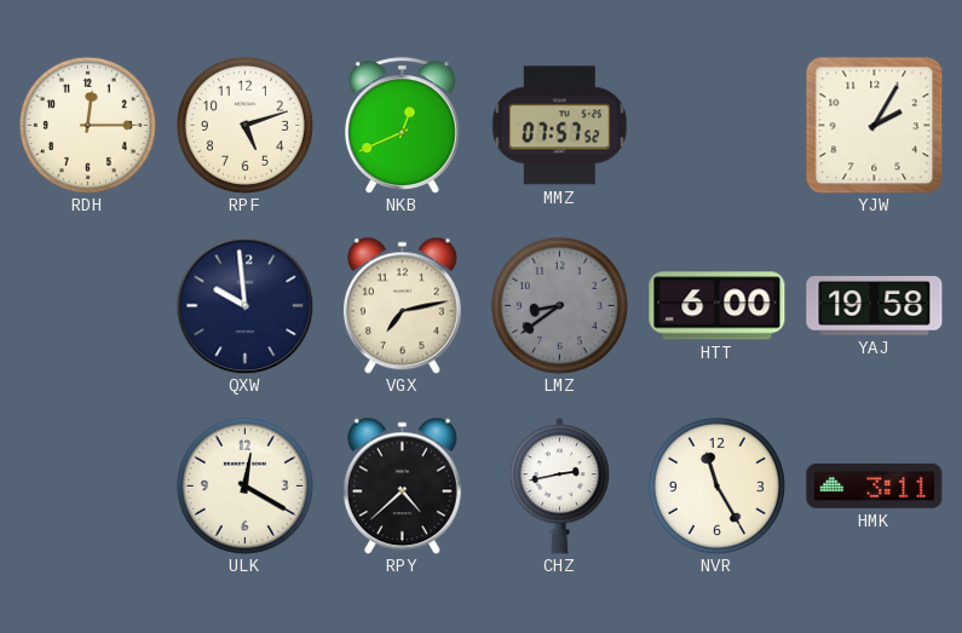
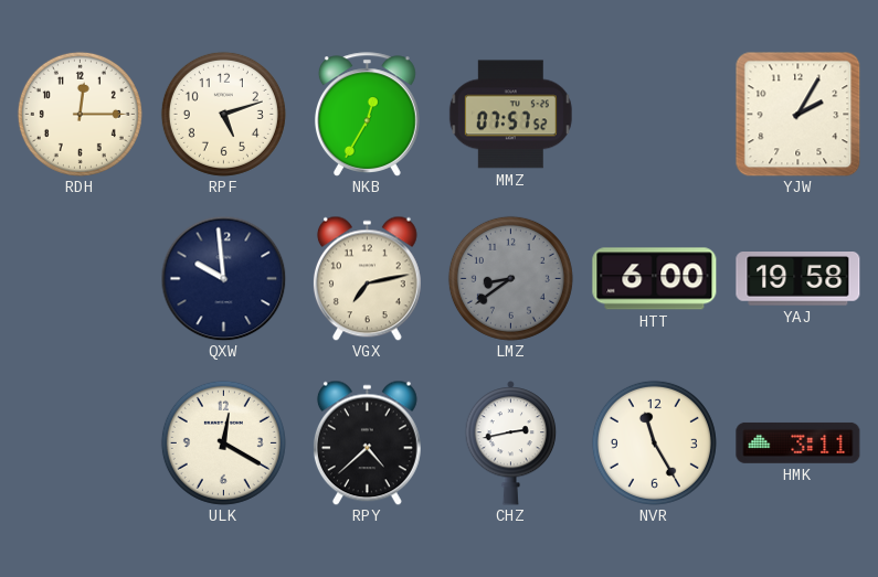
NKB: 12:41 -> 12:35 (367, 115)
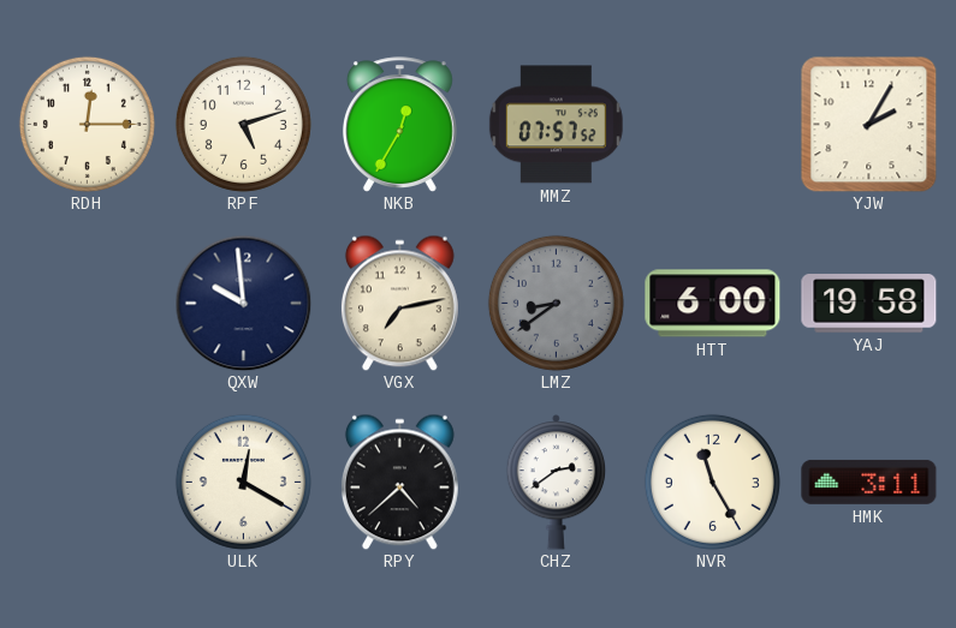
CHZ: 2:43 -> 2:39 (557, 483)
